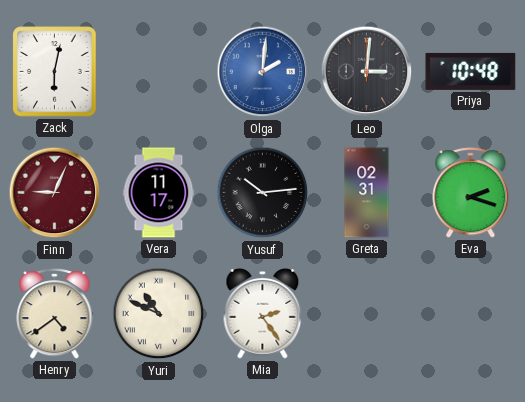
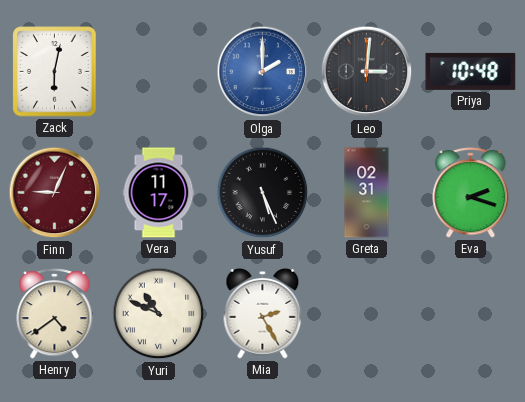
Olga: 2:01 -> 2:00 (263, 72)
Yusuf: 10:14 -> 5:26 (263, 193)
Mia: 2:24 -> 2:25 (263, 313)
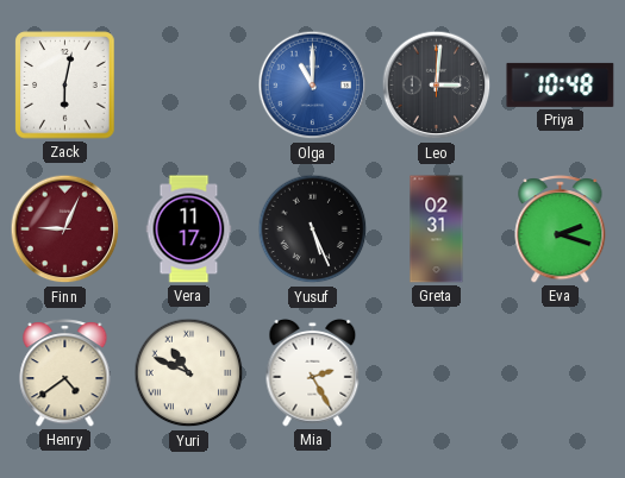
Olga: 2:00 -> 11:00 (313, 86)
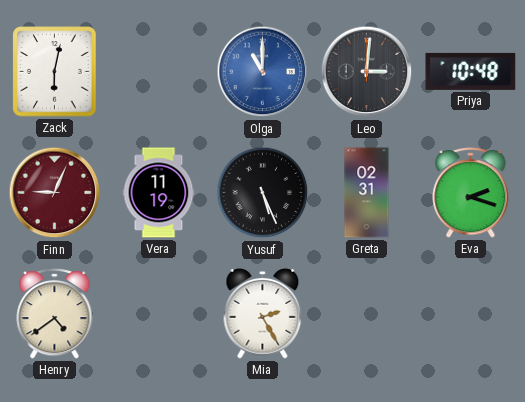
Vera: 11:17 -> 11:19 (159, 193)
Yuri: 10:49 -> none (189, 373)
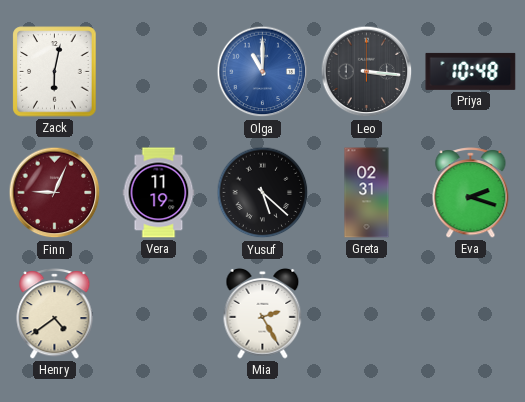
Leo: 3:01 -> 3:16 (367, 72)
Yusuf: 5:26 -> 5:22 (263, 193)
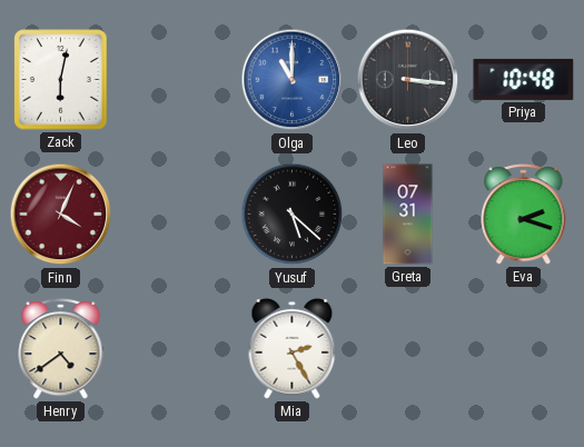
Finn: 9:04 -> 4:04 (61, 215)
Vera: 11:19 -> none (159, 193)
Greta: 02:31 -> 07:31 (408, 215)
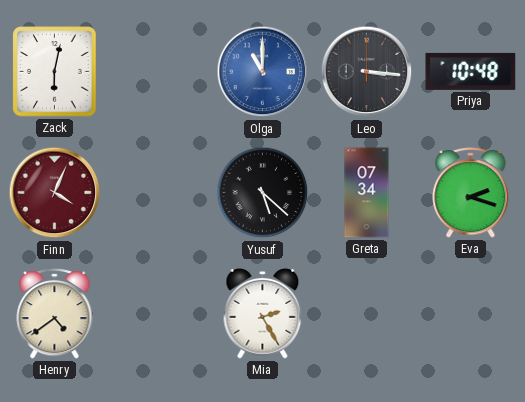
Greta: 07:31 -> 07:34 (367, 193)
